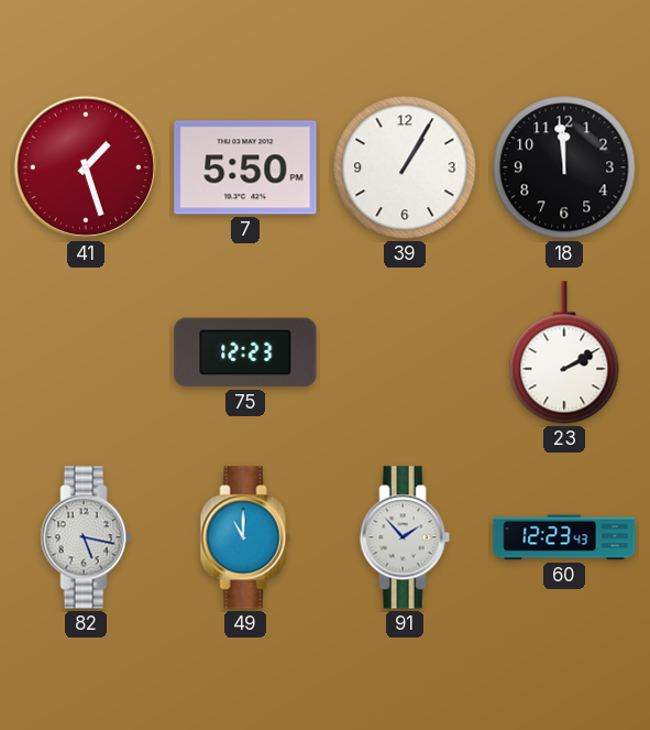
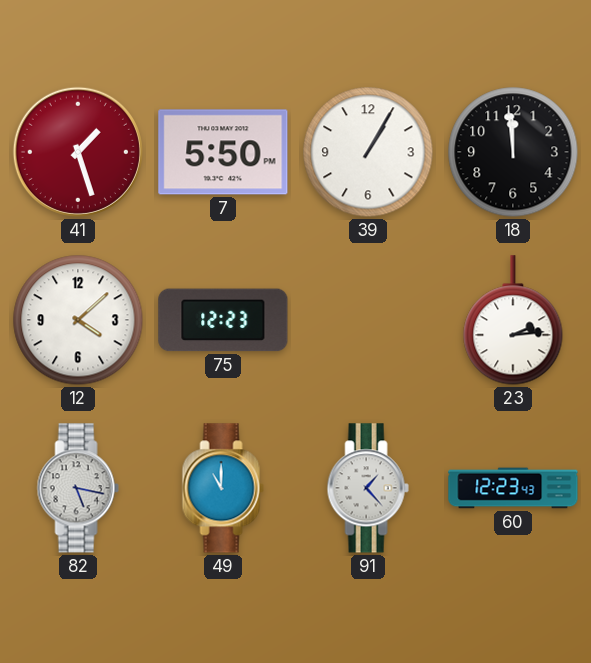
12: none -> 4:08 (78, 320)
23: 2:10 -> 2:14 (513, 320)
91: 1:53 -> 1:23 (368, 488)
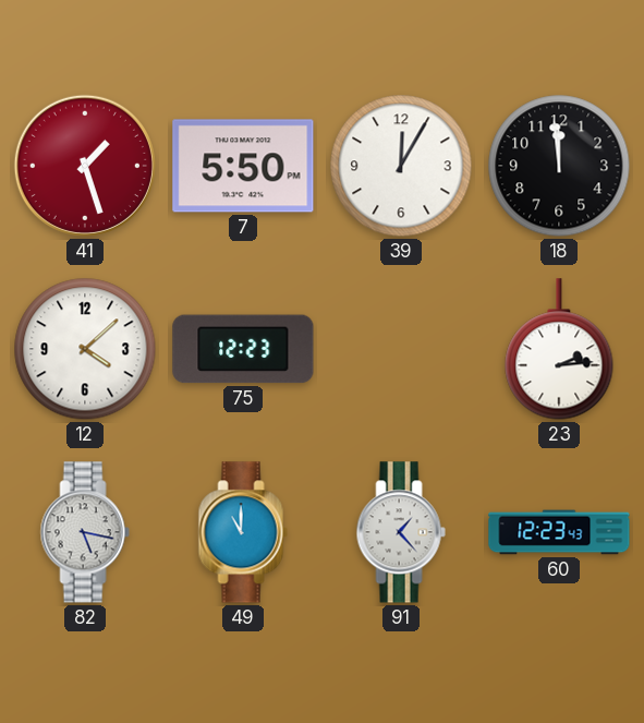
39: 1:05 -> 12:05 (401, 166)
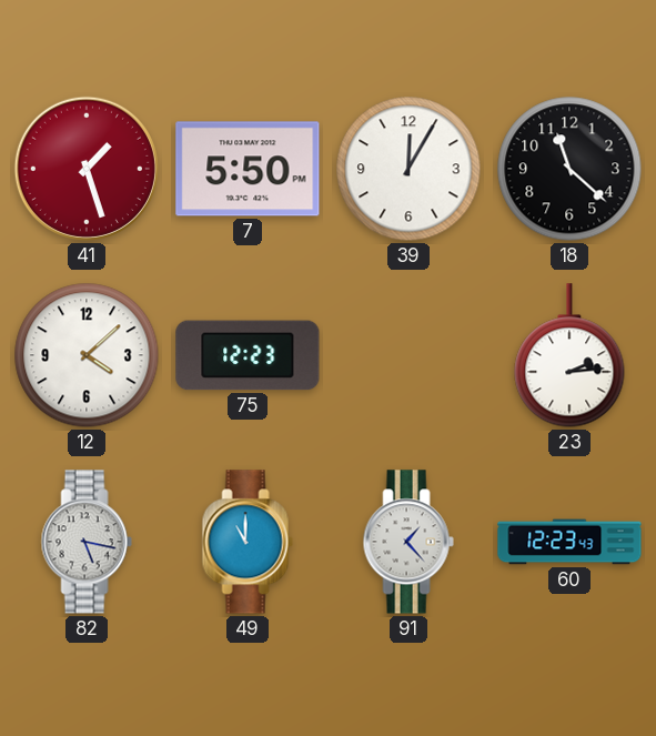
18: 11:59 -> 11:22 (569, 169)
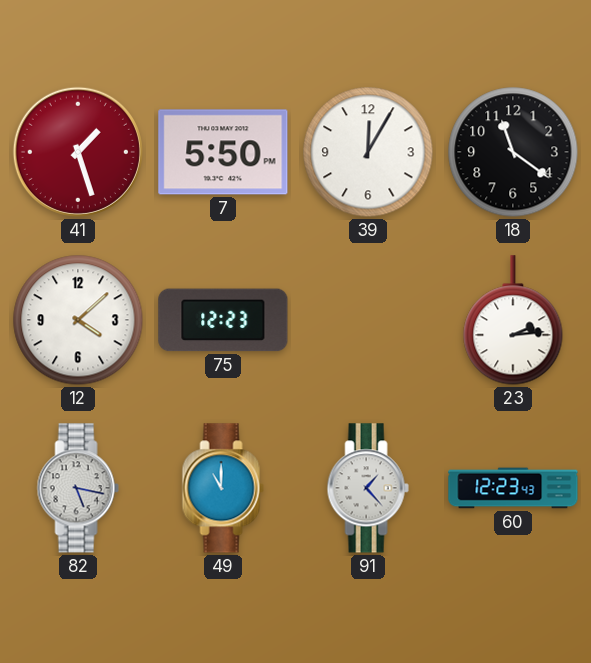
18: 11:22 -> 11:21 (513, 152)
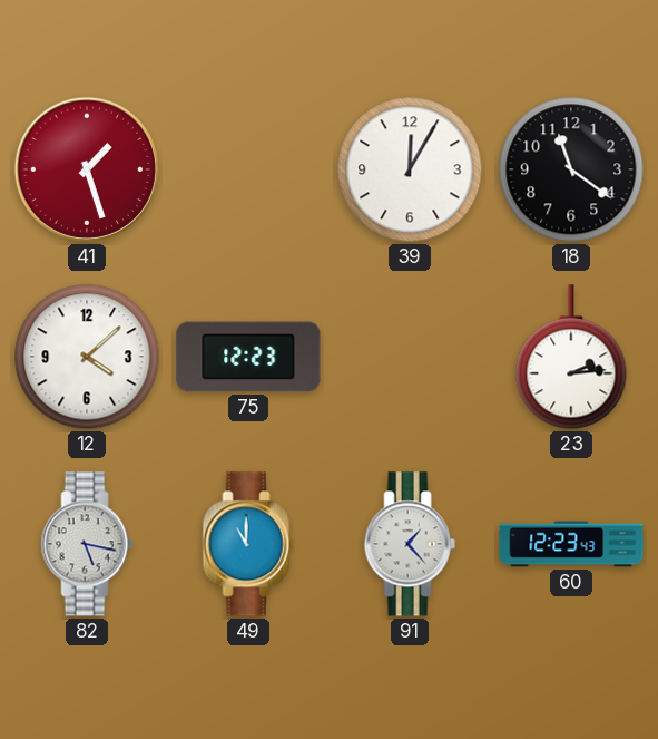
7: 5:50 -> none (223, 152)
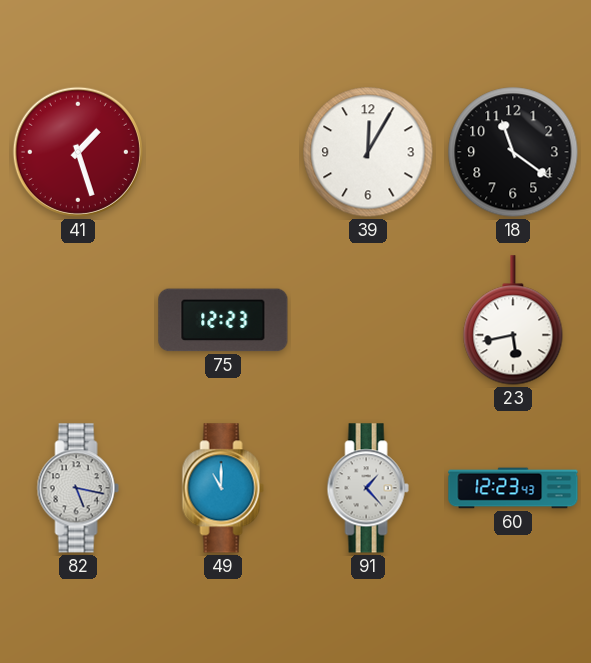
12: 4:08 -> none (87, 357)
23: 2:14 -> 5:43 (513, 320)
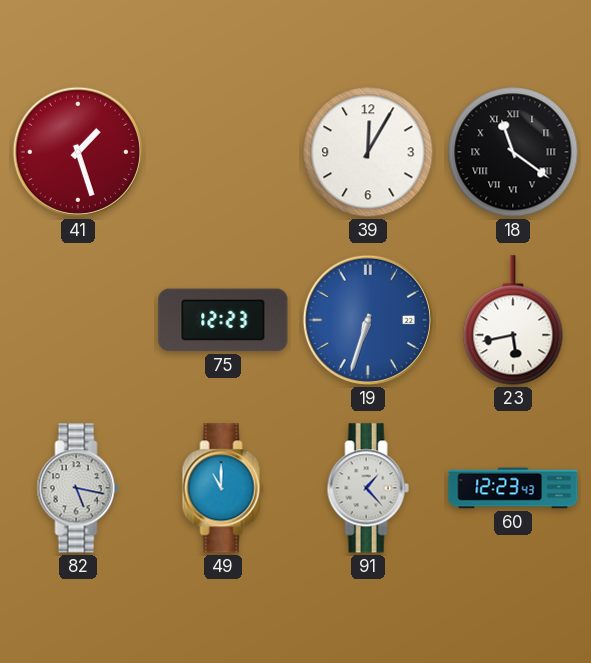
18 numerals: Arabic -> Roman (513, 152)
19: none -> 6:33 (368, 320)
